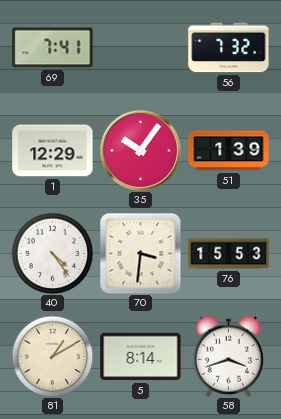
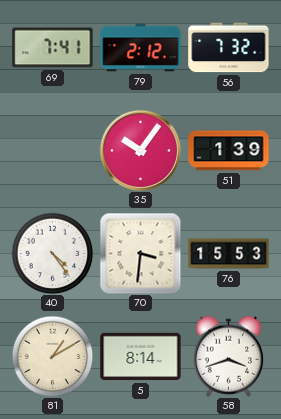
79: none -> 2:12 (141, 48)
1: 12:29 -> none (53, 151)
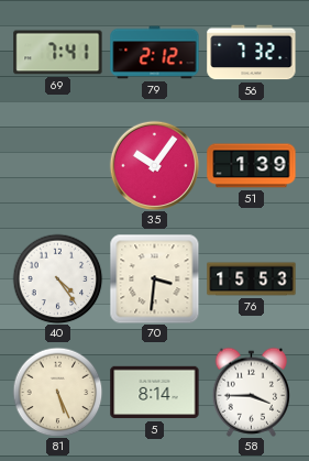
81: 1:10 -> 5:26 (57, 392)
58: 3:42 -> 3:45 (251, 392)
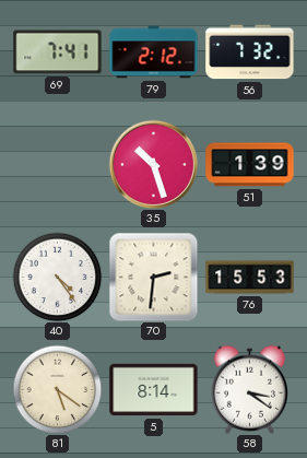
35: 10:06 -> 10:27 (153, 164)
70: 3:31 -> 2:31 (153, 277)
81: 5:26 -> 5:21 (57, 389)
58: 3:45 -> 3:21 (249, 389)
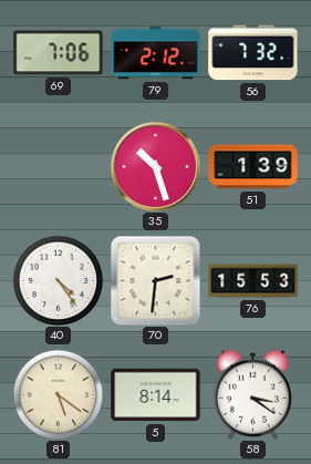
69: 7:41 -> 7:06 (59, 53)
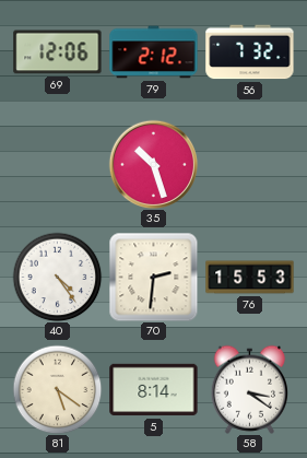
69: 7:06 -> 12:06 (58, 52)
51: 1:39 -> none (253, 167)
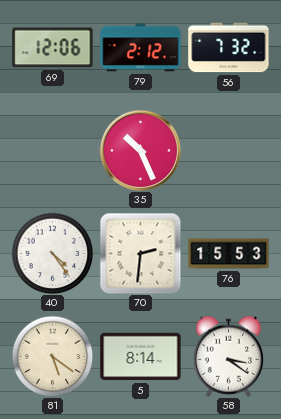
35: 10:27 -> 10:26 (140, 150)
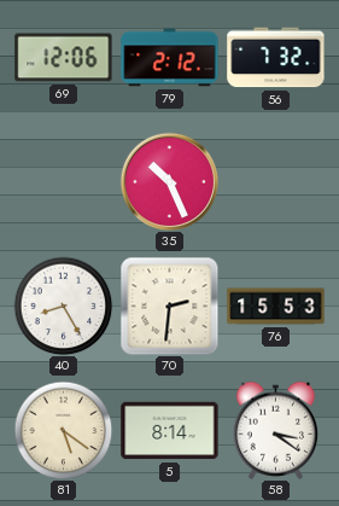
40: 4:24 -> 8:25 (63, 306)
